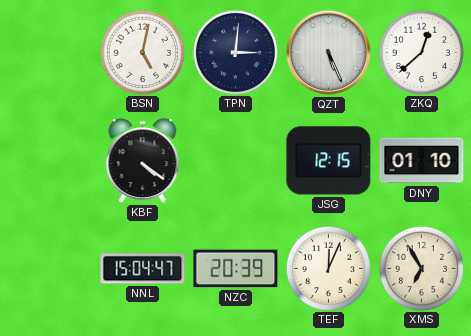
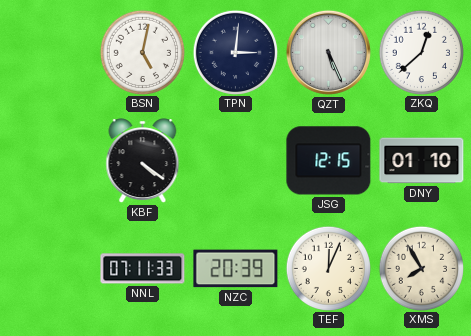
NNL: 15:04 -> 07:11 (143, 269)
XMS: 6:55 -> 7:55 (421, 268)
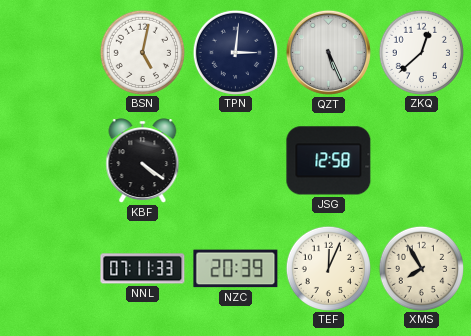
JSG: 12:15 -> 12:58 (329, 161)
DNY: 01:10 -> none (422, 161)
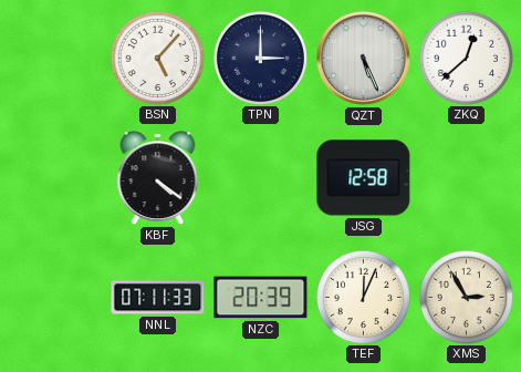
BSN: 5:02 -> 5:07 (157, 58)
TPN: 3:01 -> 3:00 (260, 58)
XMS: 7:55 -> 2:55 (466, 297)
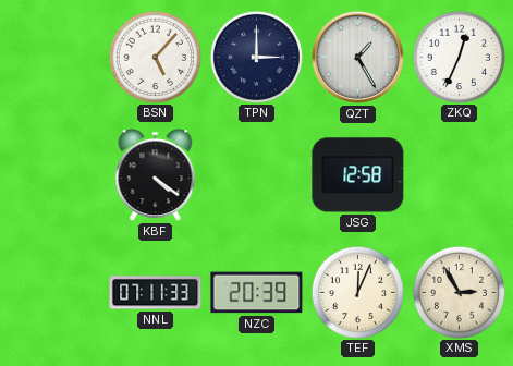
QZT: 5:26 -> 1:25 (357, 57)
ZKQ: 12:38 -> 12:34 (459, 57)
